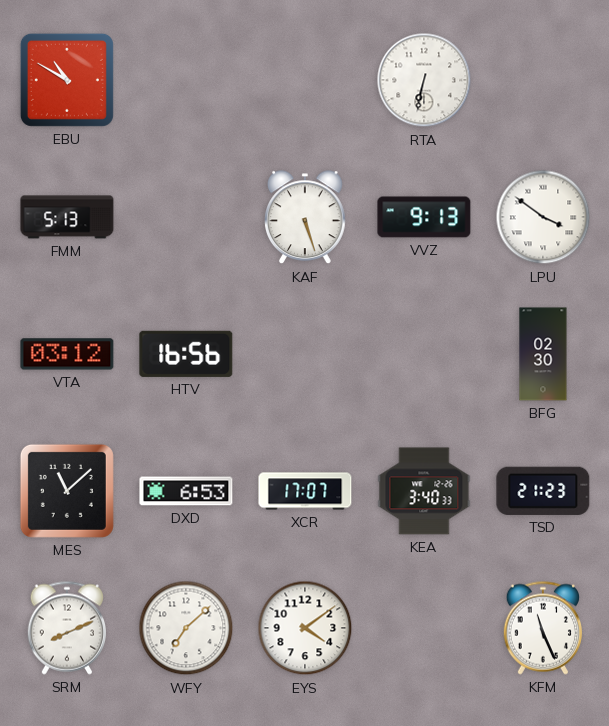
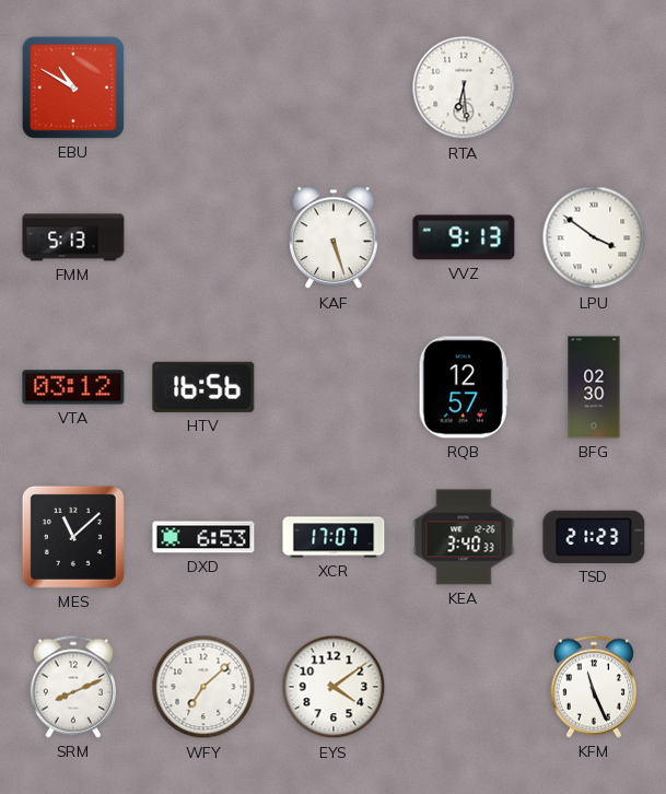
RTA: 6:32 -> 6:29 (464, 87)
RQB: none -> 12:57 (464, 387)
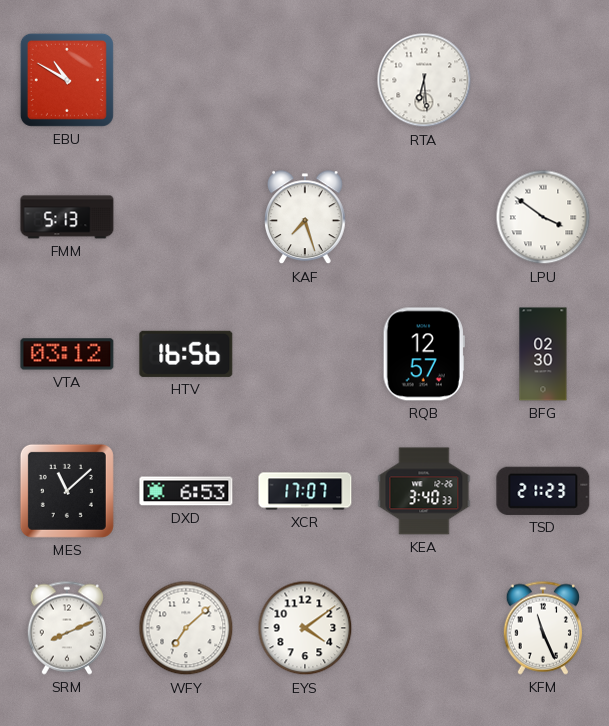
KAF: 5:27 -> 7:27 (306, 218)
VVZ: 9:13 -> none (464, 237)
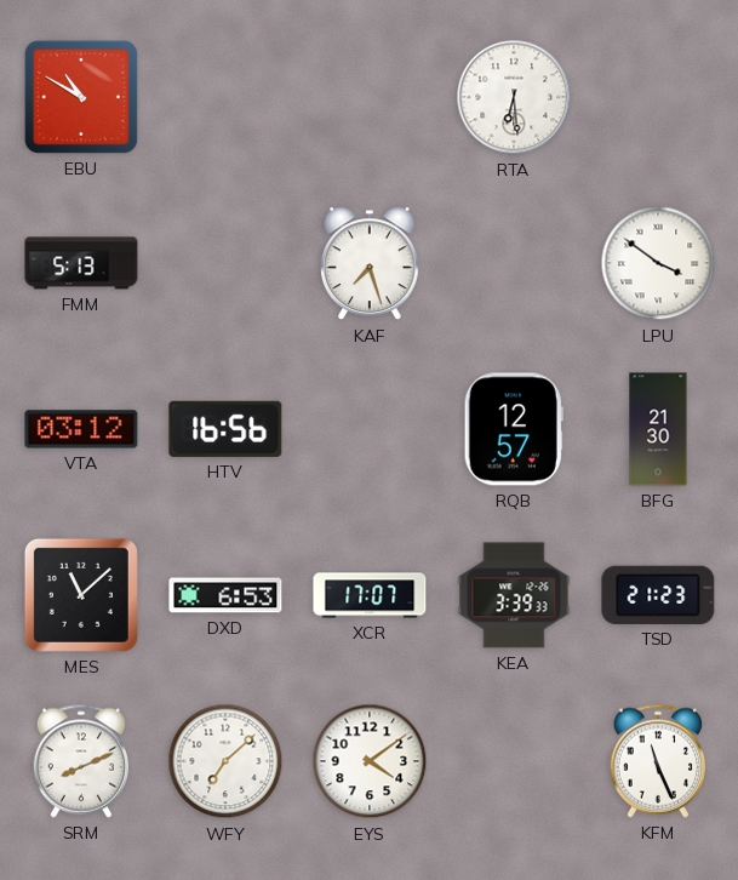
BFG: 02:30 -> 21:30 (658, 429)
KEA: 3:40 -> 3:39 (514, 595)
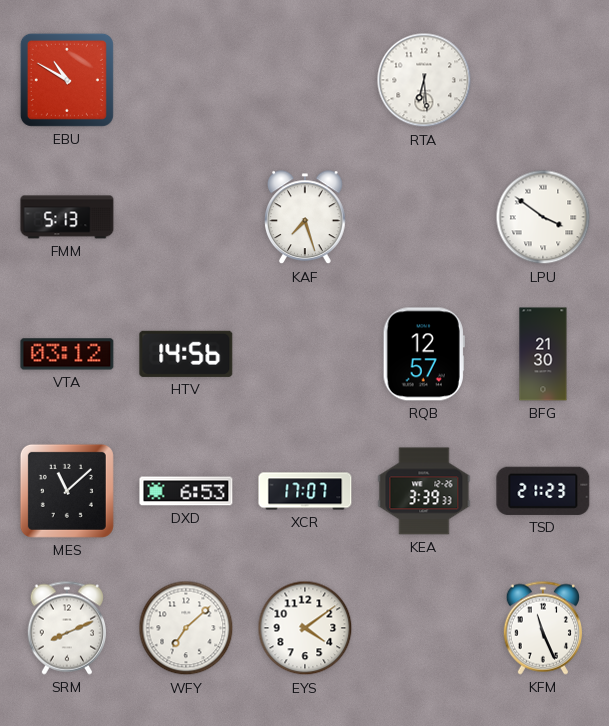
HTV: 16:56 -> 14:56 (186, 354)
